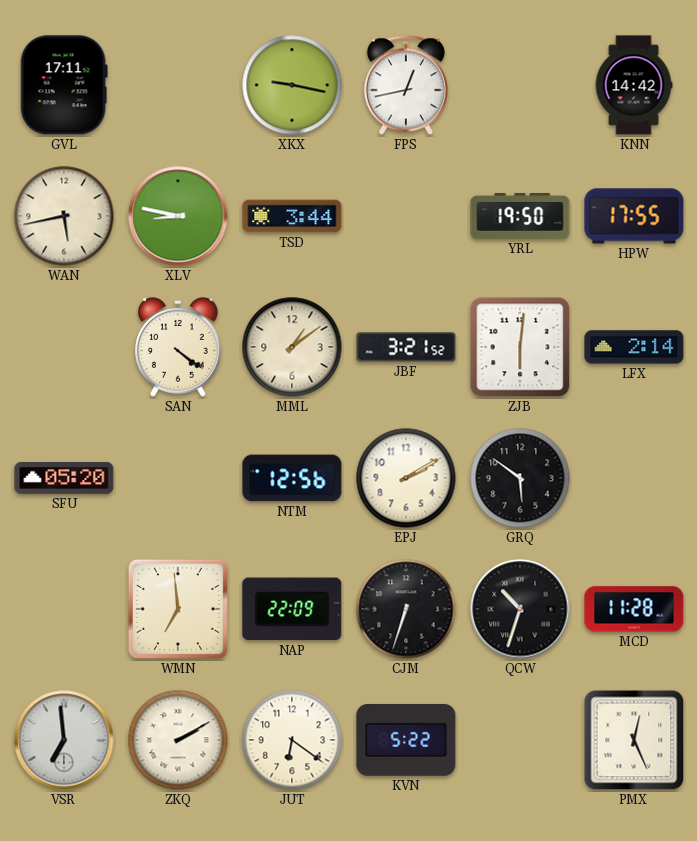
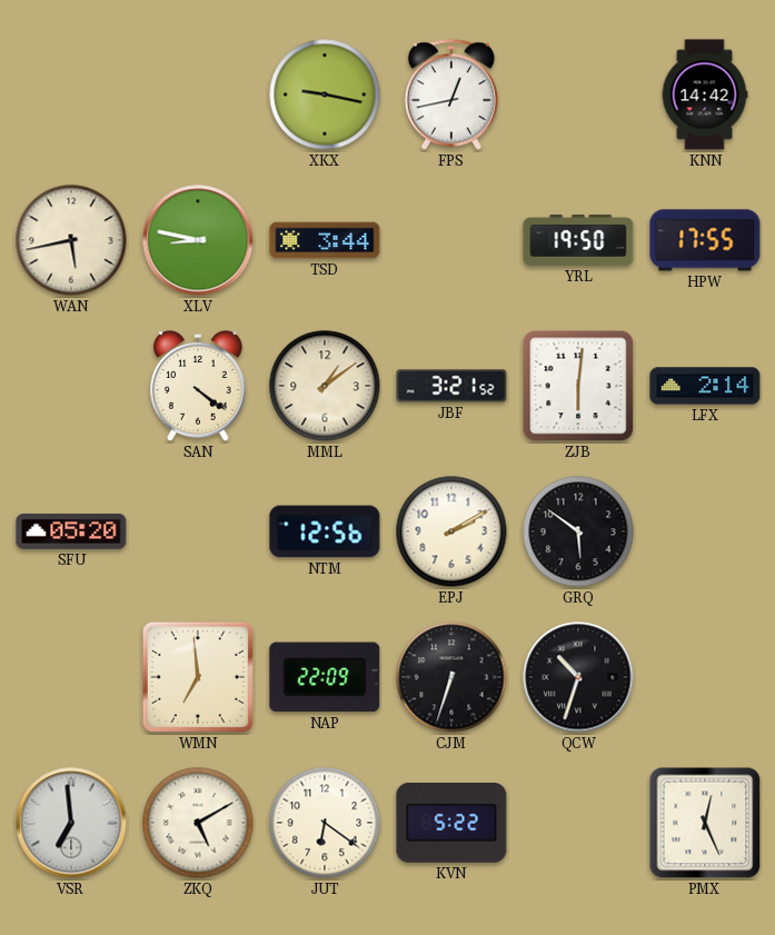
GVL: 17:11 -> none (64, 85)
MCD: 11:28 -> none (634, 609)
ZKQ: 2:10 -> 5:10 (198, 823)
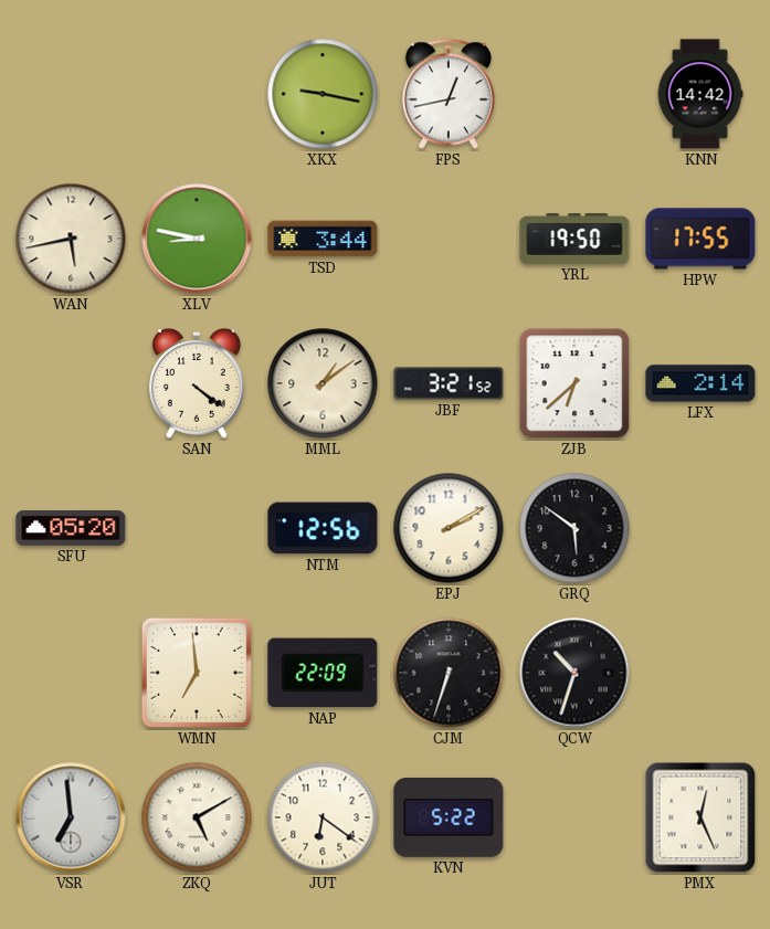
ZJB: 6:01 -> 6:38 (574, 383)
